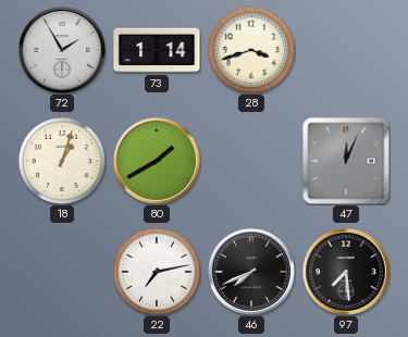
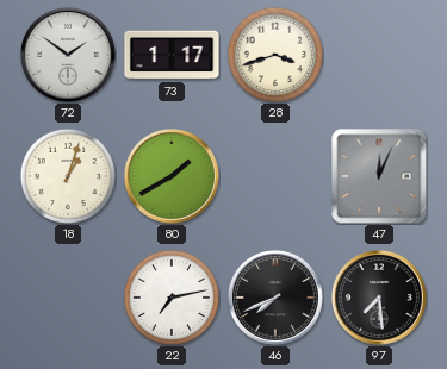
72: 1:55 -> 1:51 (68, 55)
73: 1:14 -> 1:17 (172, 55)
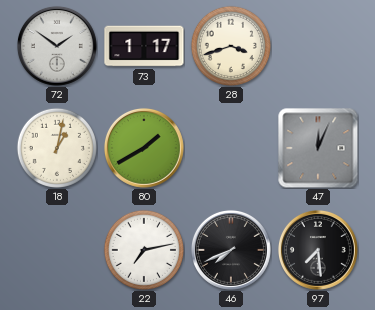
18: 1:03 -> 1:02 (57, 148)
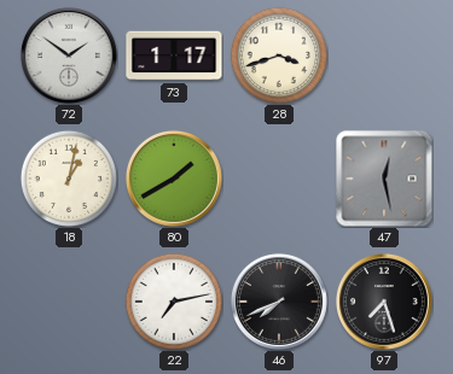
47: 12:04 -> 12:28 (384, 179)
97: 7:29 -> 7:27 (384, 302)
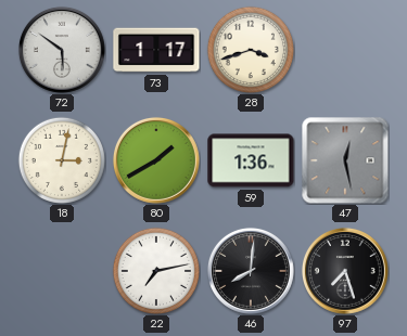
72: 1:51 -> 5:51 (62, 50)
18: 1:02 -> 3:02 (62, 160)
59: none -> 1:36 (251, 160)
46: 7:41 -> 8:01 (251, 271)
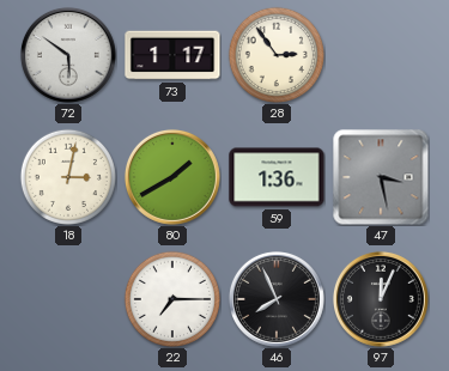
28: 3:42 -> 2:54 (277, 55)
47: 12:28 -> 3:28 (381, 177)
22: 7:13 -> 7:15 (172, 299)
46: 8:01 -> 7:56 (277, 299)
97: 7:27 -> 12:04 (381, 299)
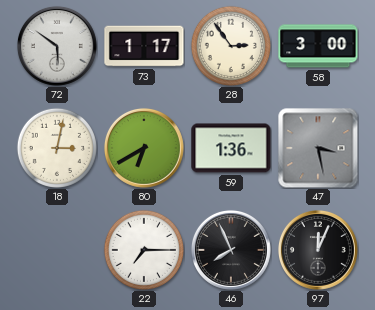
58: none -> 3:00 (318, 46)
80: 1:40 -> 6:40 (144, 148)
